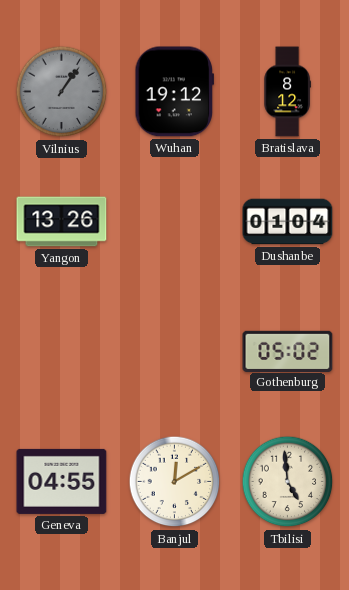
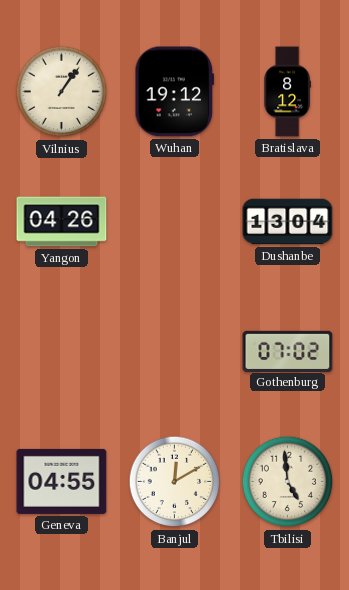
Vilnius dial: grey -> cream (62, 92)
Yangon: 13:26 -> 04:26 (62, 222)
Dushanbe: 01:04 -> 13:04 (288, 222)
Gothenburg: 05:02 -> 07:02 (288, 351)
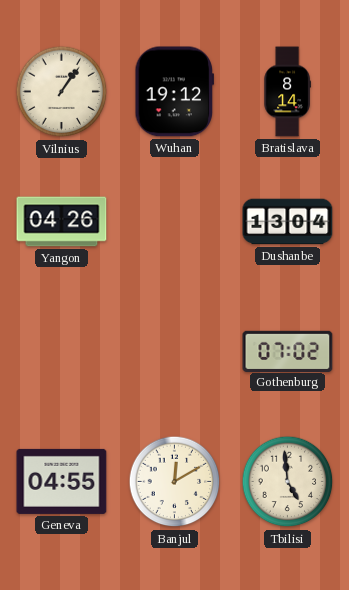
Bratislava: 8:12 -> 8:14 (287, 92)
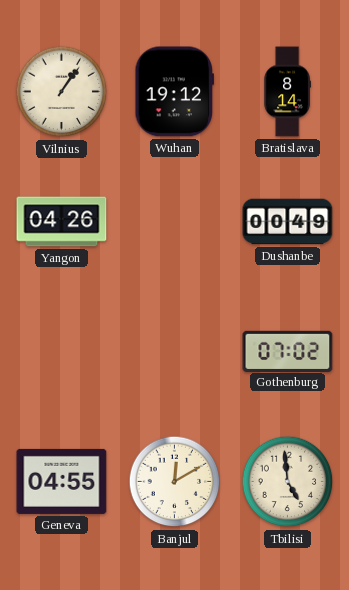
Dushanbe: 13:04 -> 00:49 (288, 222)
